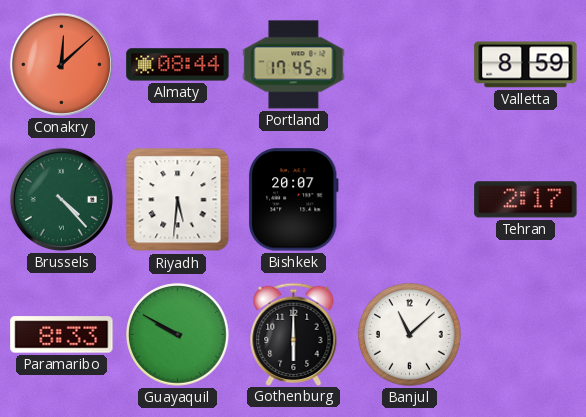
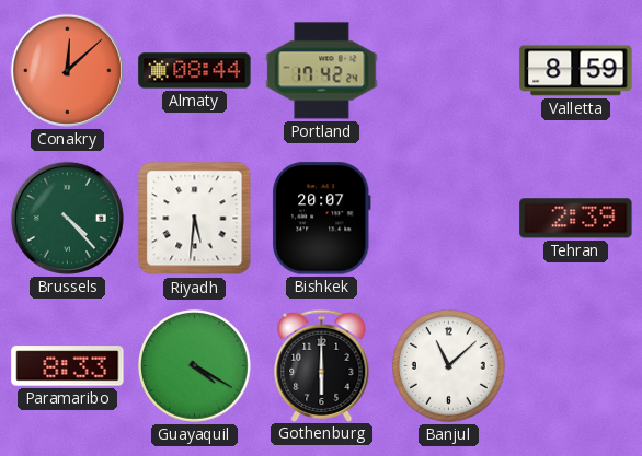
Portland: 17:45 -> 17:42 (322, 71)
Tehran: 2:17 -> 2:39 (576, 219)
Guayaquil: 9:50 -> 4:20 (195, 366)
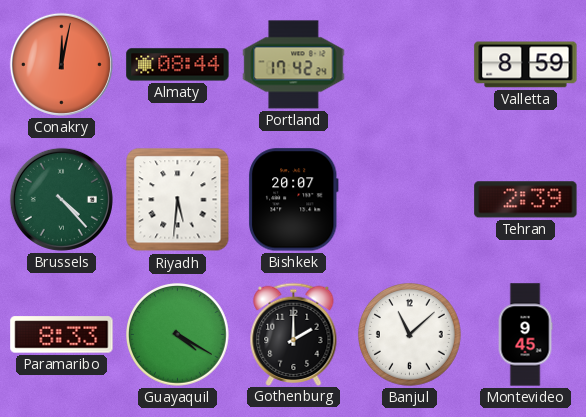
Conakry: 12:08 -> 12:02 (61, 64)
Gothenburg: 6:00 -> 2:00 (294, 334)
Montevideo: none -> 9:45 (525, 335)
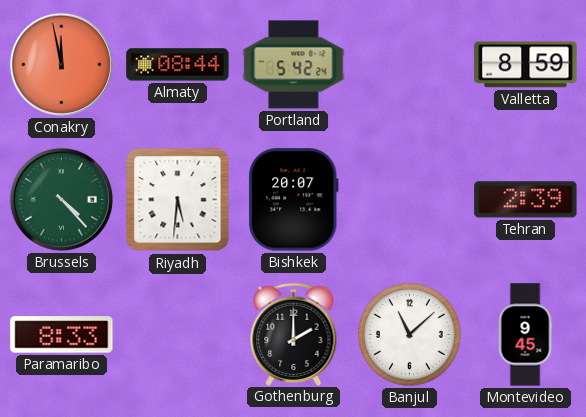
Conakry: 12:02 -> 11:58 (61, 64)
Portland: 17:42 -> 5:42 (294, 65)
Guayaquil: 4:20 -> none (178, 335)
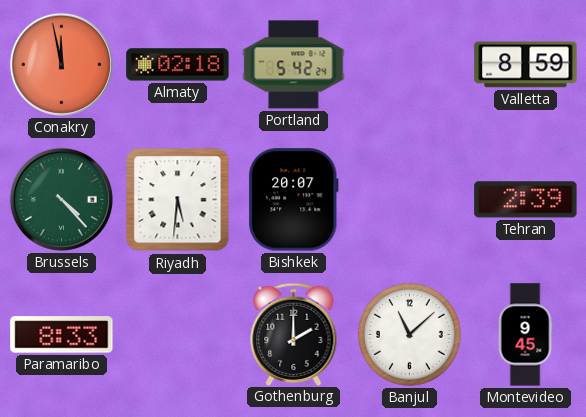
Almaty: 08:44 -> 02:18 (178, 65)
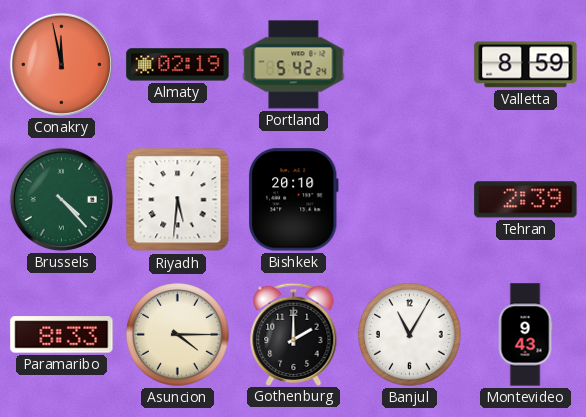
Almaty: 02:18 -> 02:19 (178, 65)
Bishkek: 20:07 -> 20:10 (293, 200)
Asuncion: none -> 4:15 (178, 335)
Banjul: 11:08 -> 11:05 (410, 335)
Montevideo: 9:45 -> 9:43 (525, 335)
